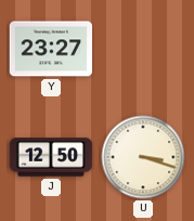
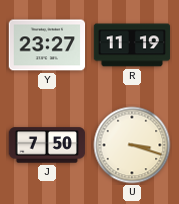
R: none -> 11:19 (132, 45)
J: 12:50 -> 7:50 (47, 145)
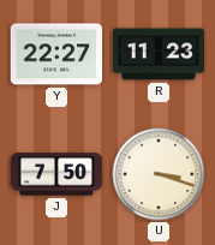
Y: 23:27 -> 22:27 (56, 54)
R: 11:19 -> 11:23 (159, 54)
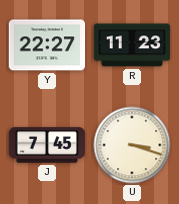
J: 7:50 -> 7:45 (47, 145)
